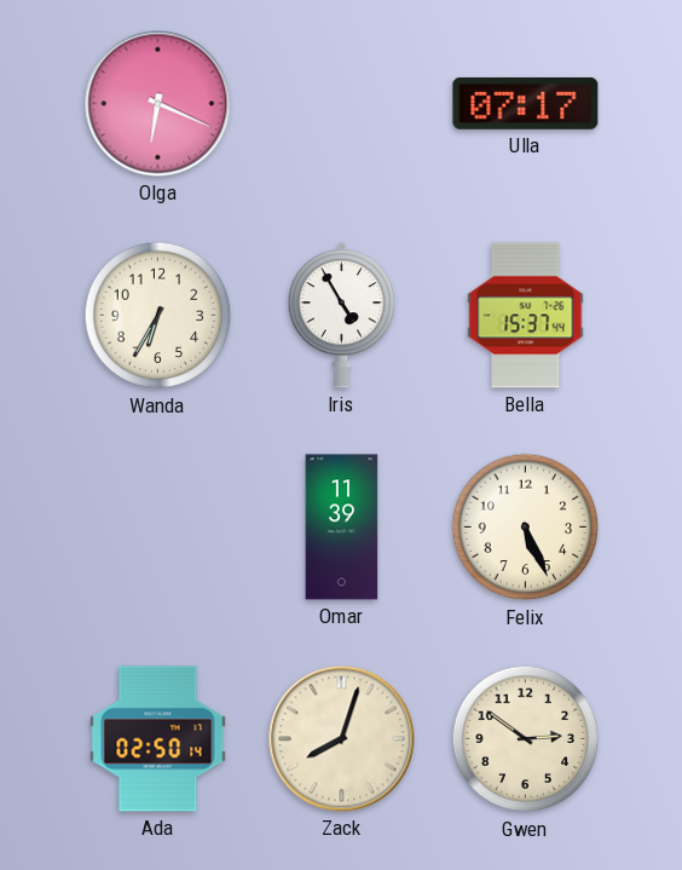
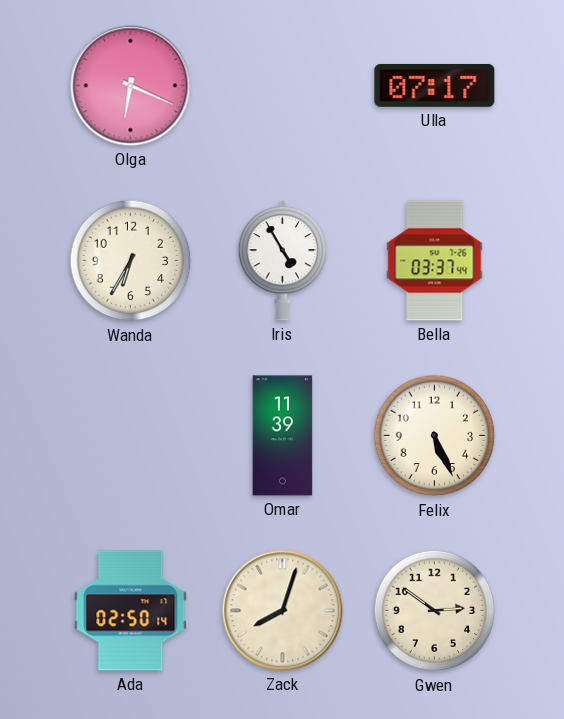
Bella: 15:37 -> 03:37 (435, 261)
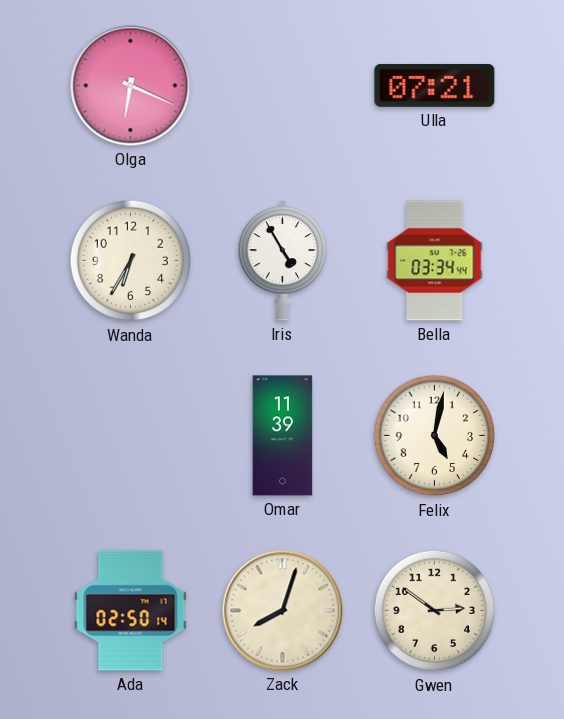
Ulla: 07:17 -> 07:21 (435, 85)
Bella: 03:37 -> 03:34 (435, 261)
Felix: 5:26 -> 5:02 (435, 436)
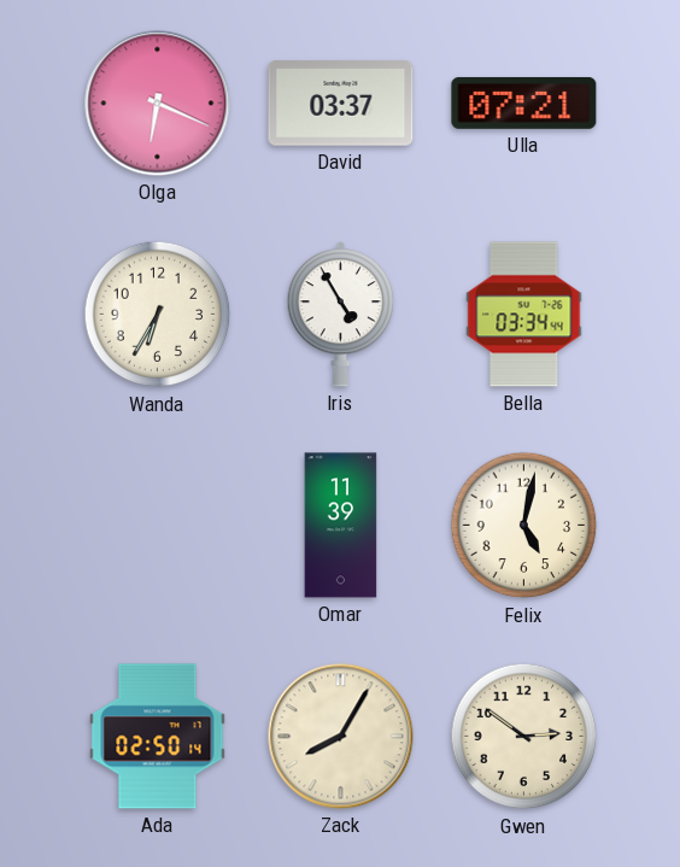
David: none -> 03:37 (341, 104)
Zack: 8:03 -> 8:05 (341, 737)
